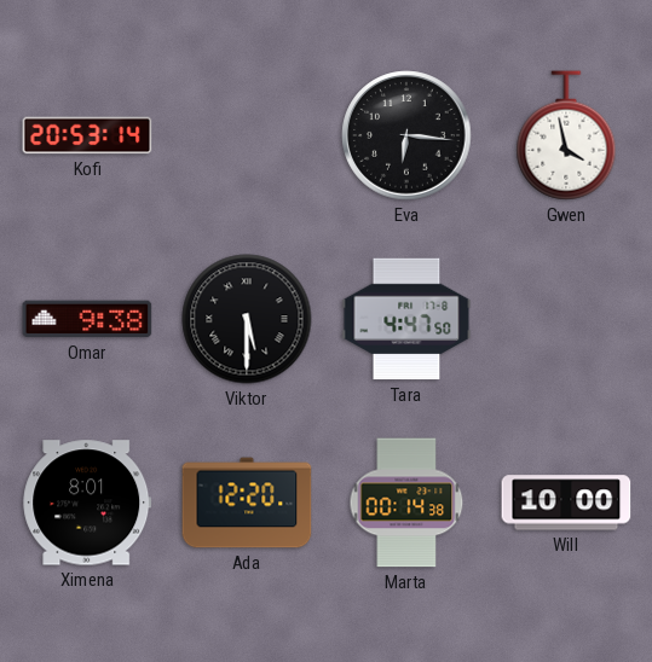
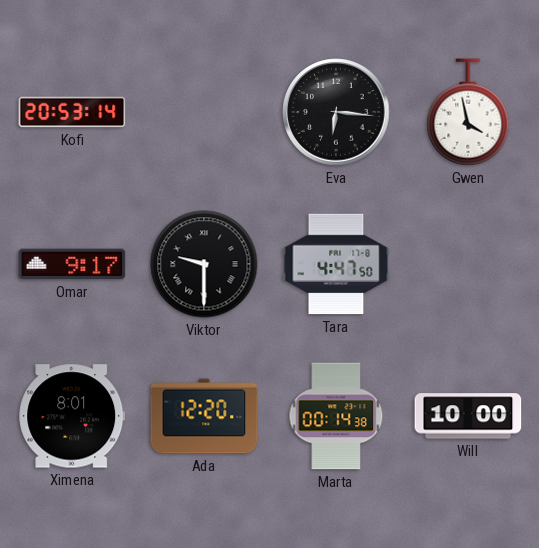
Omar: 9:38 -> 9:17 (72, 264)
Viktor: 5:30 -> 9:30 (204, 264)
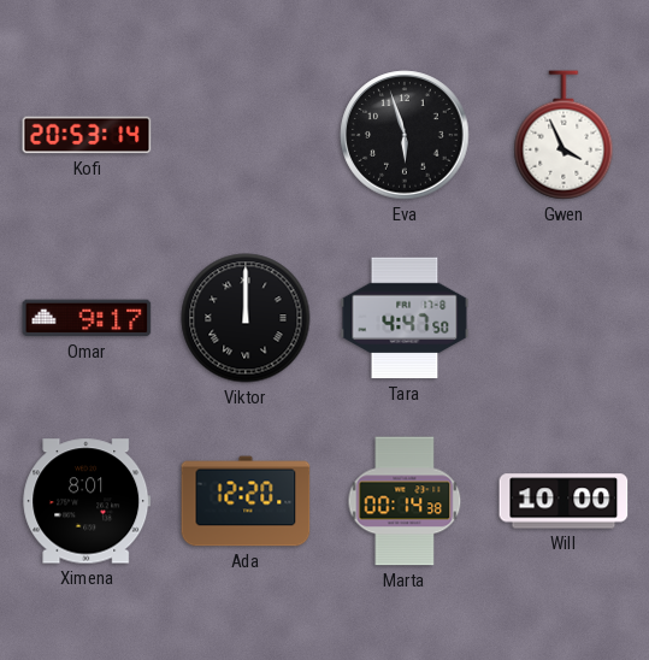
Eva: 6:16 -> 5:57 (405, 135)
Gwen: 3:58 -> 3:56 (564, 135)
Viktor: 9:30 -> 12:00 (246, 318)
